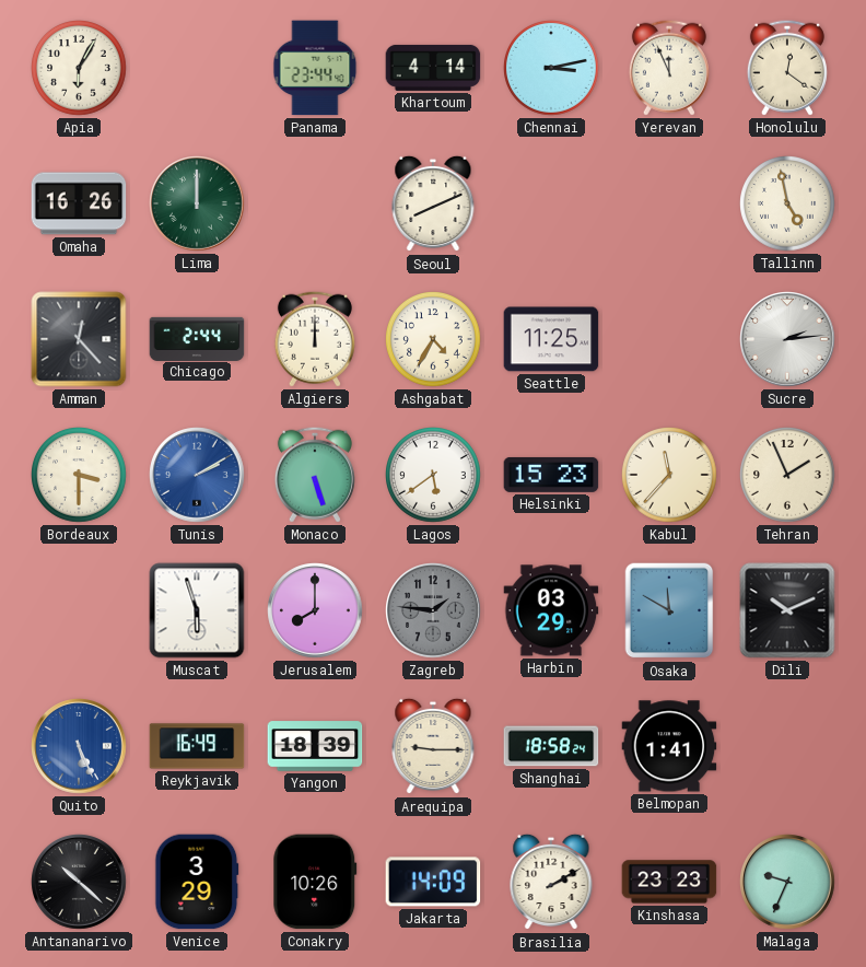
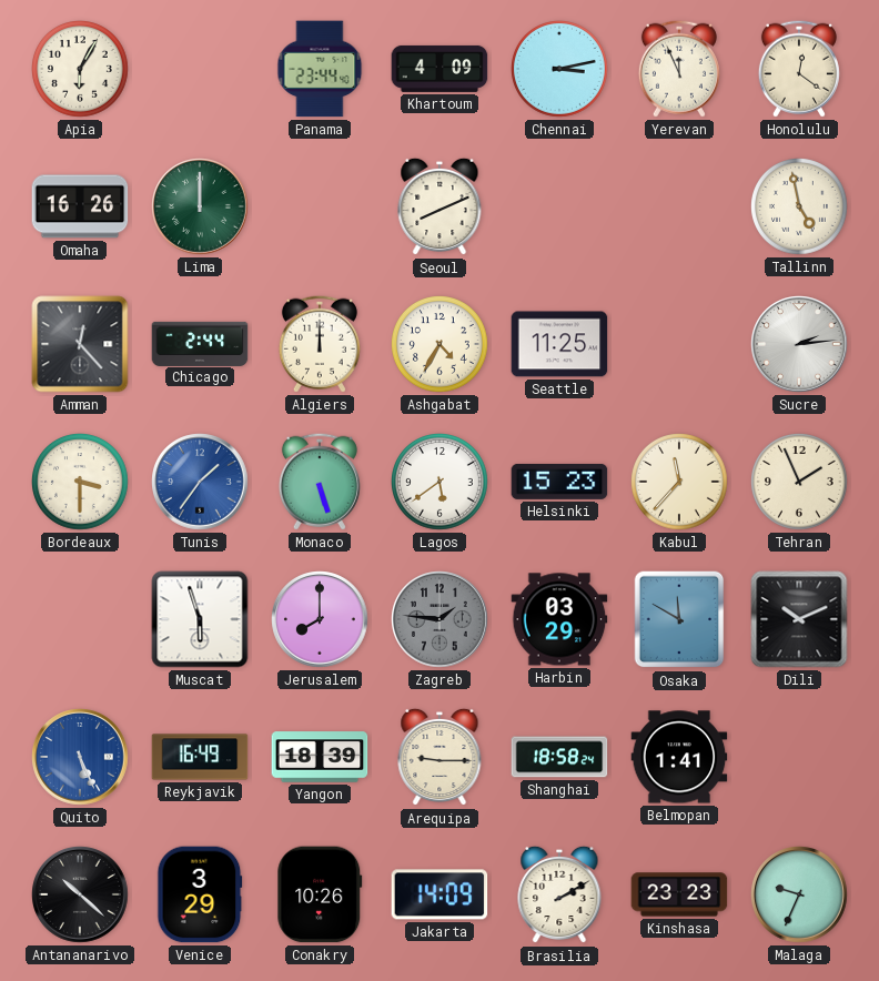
Khartoum: 4:14 -> 4:09 (439, 69)
Tunis: 2:10 -> 1:36 (200, 482)
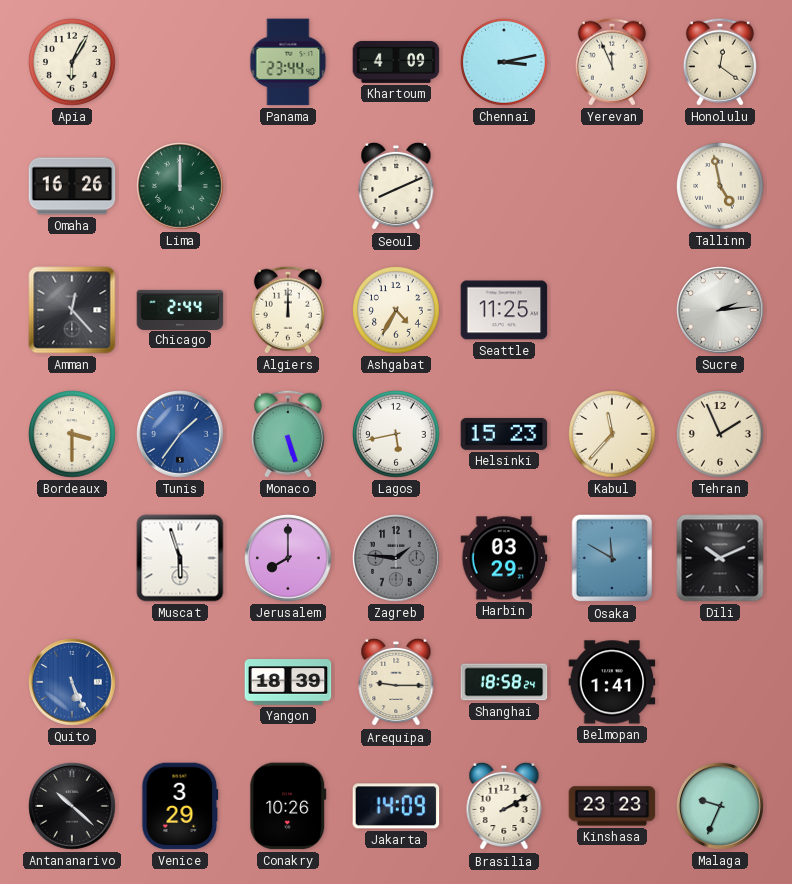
Lagos: 5:39 -> 5:43 (397, 435)
Reykjavik: 16:49 -> none (200, 757)
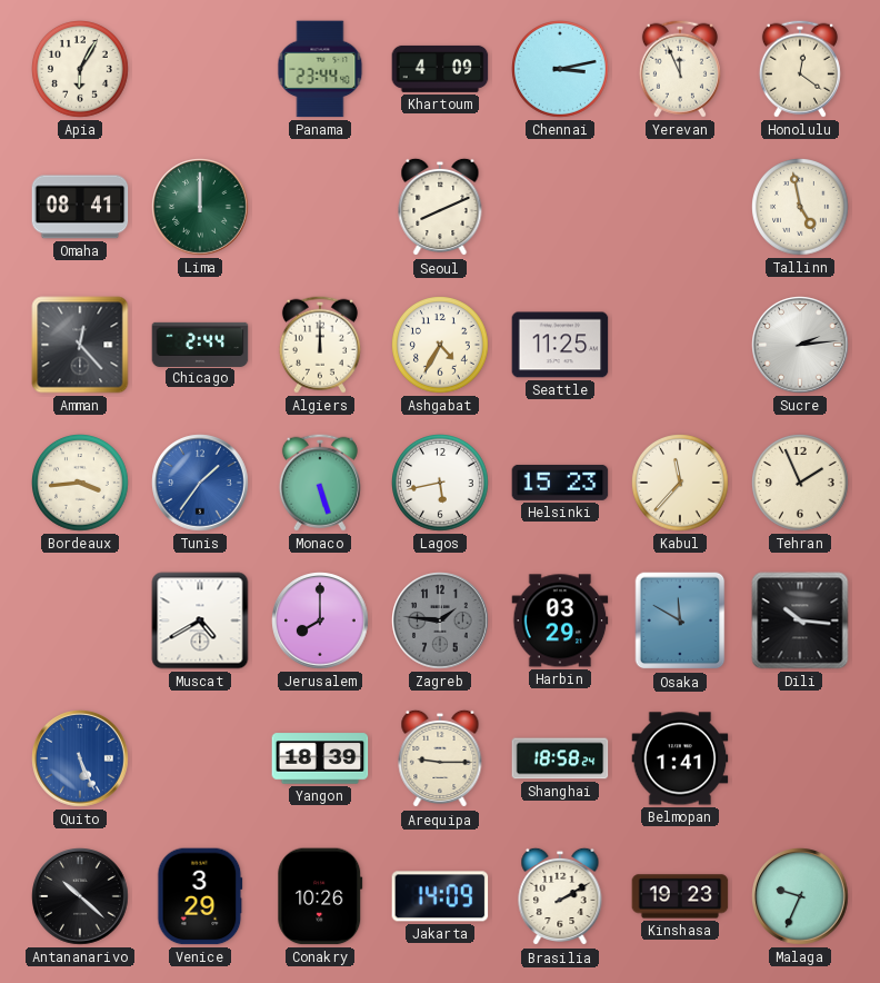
Omaha: 16:26 -> 08:41 (80, 207)
Bordeaux: 3:30 -> 3:44 (81, 484)
Muscat: 5:57 -> 4:40 (200, 620)
Dili: 10:11 -> 10:16 (800, 620)
Kinshasa: 23:23 -> 19:23 (680, 896)
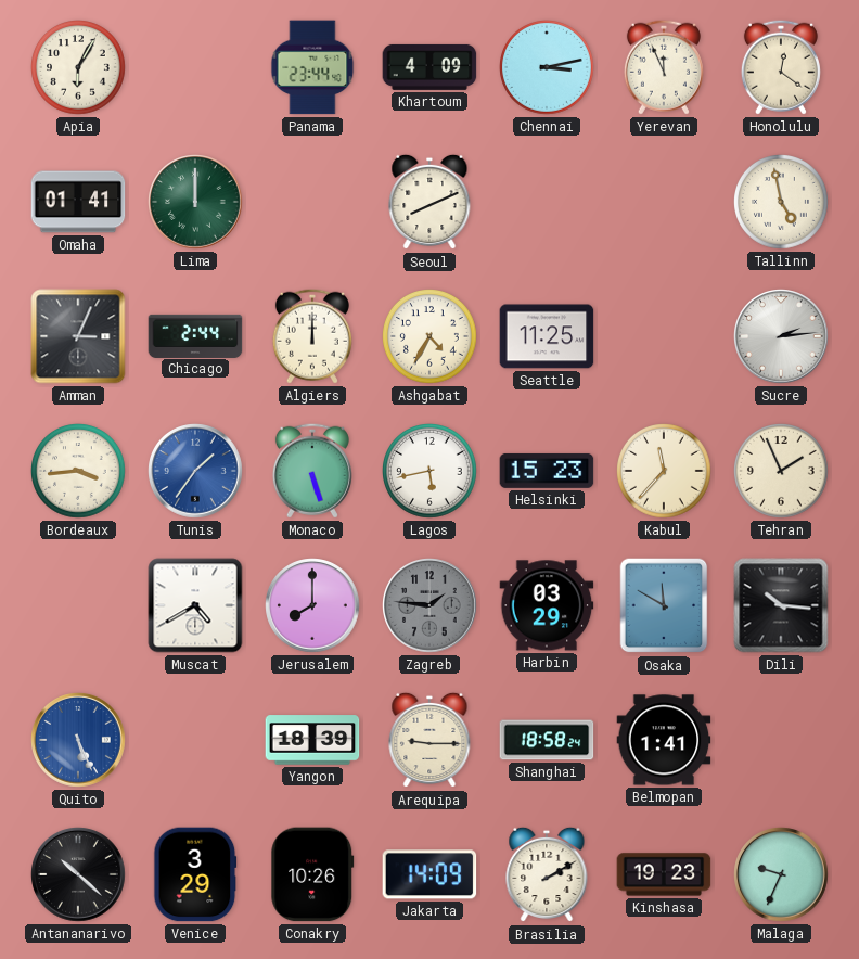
Omaha: 08:41 -> 01:41 (78, 202)
Amman: 12:23 -> 3:04 (78, 336)
